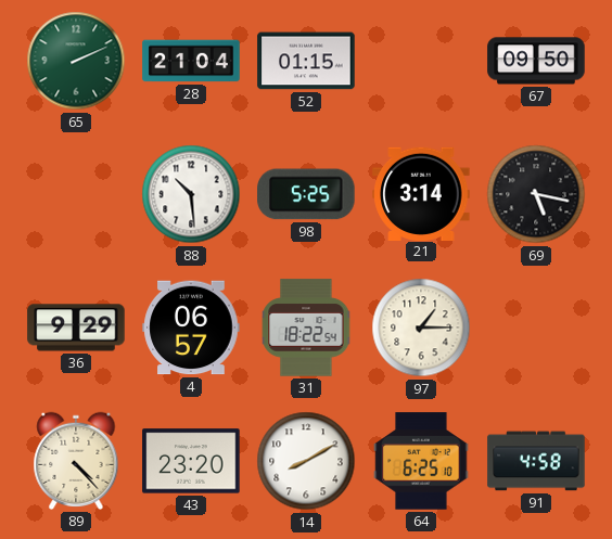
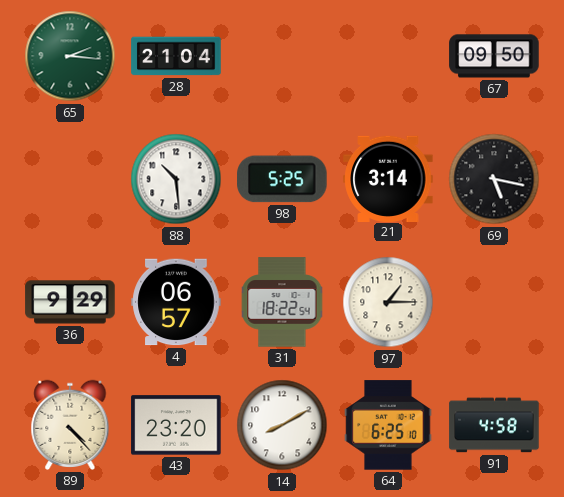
65: 2:11 -> 2:16 (70, 56)
52: 01:15 -> none (306, 61)
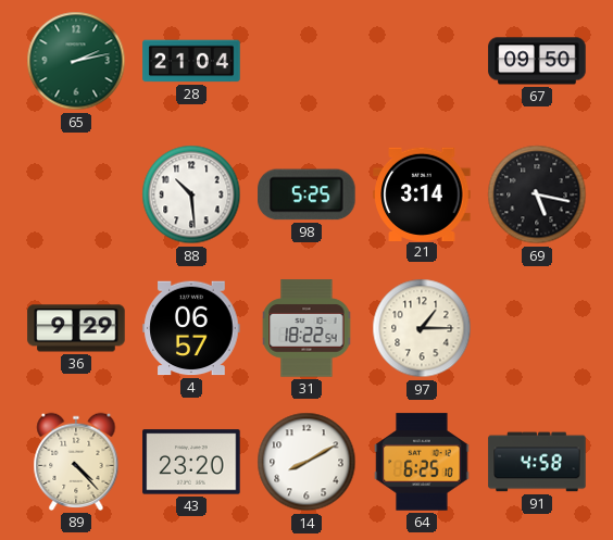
65: 2:16 -> 2:13 (76, 61)
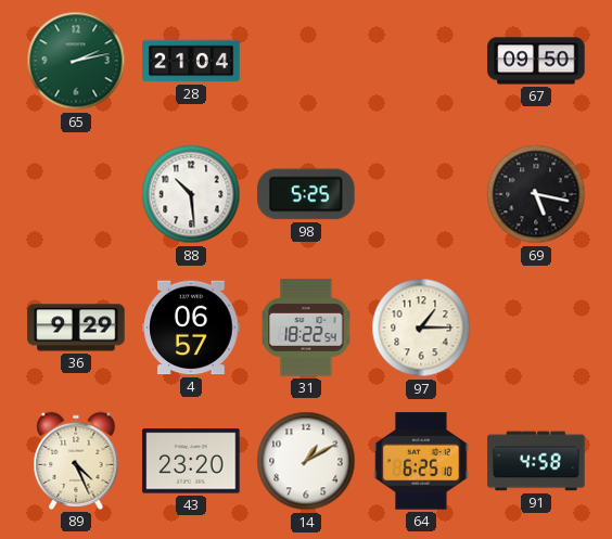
21: 3:14 -> none (422, 193)
89: 4:23 -> 4:26 (76, 461)
14: 8:10 -> 1:10 (306, 461)
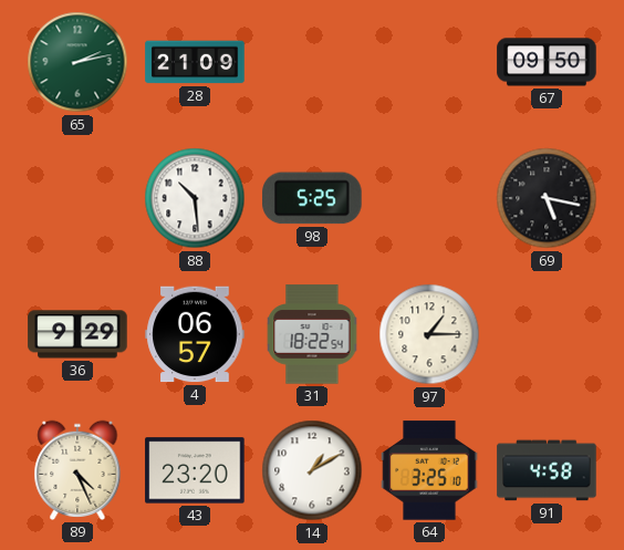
28: 21:04 -> 21:09 (195, 62)
64: 6:25 -> 3:25 (429, 470)
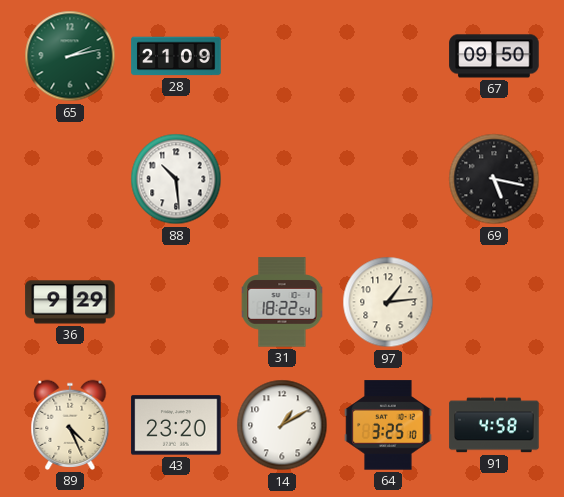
98: 5:25 -> none (312, 198)
4: 06:57 -> none (195, 334)
97: 1:15 -> 1:14 (388, 302)
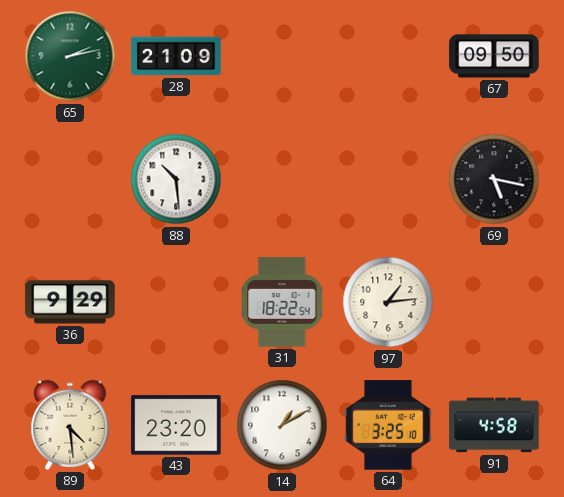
89: 4:26 -> 4:29 (70, 425)
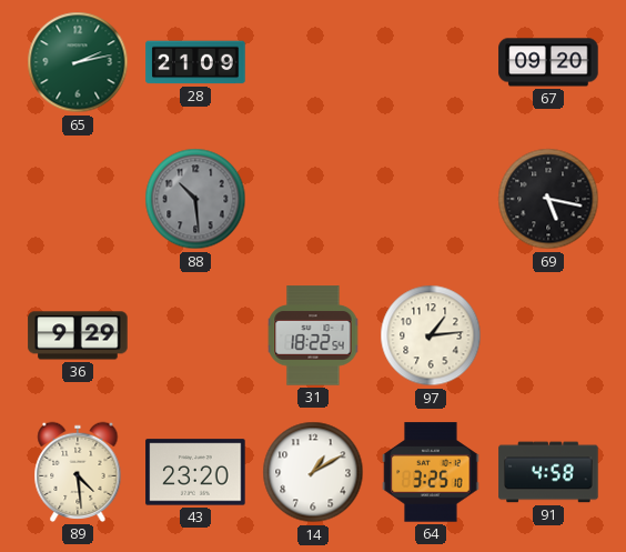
67: 09:50 -> 09:20 (548, 62)
88 dial: white -> grey (195, 199)
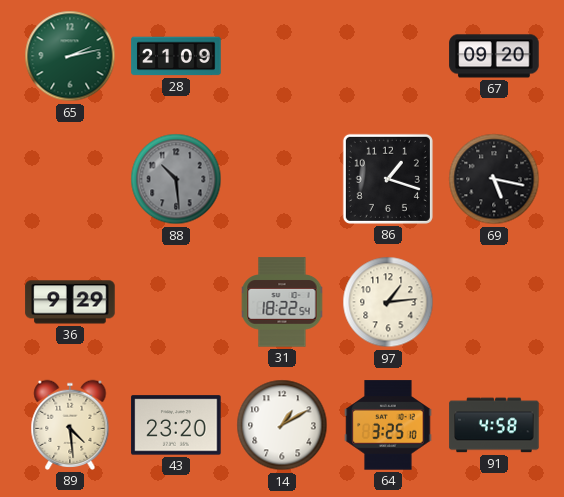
86: none -> 1:18 (388, 179)
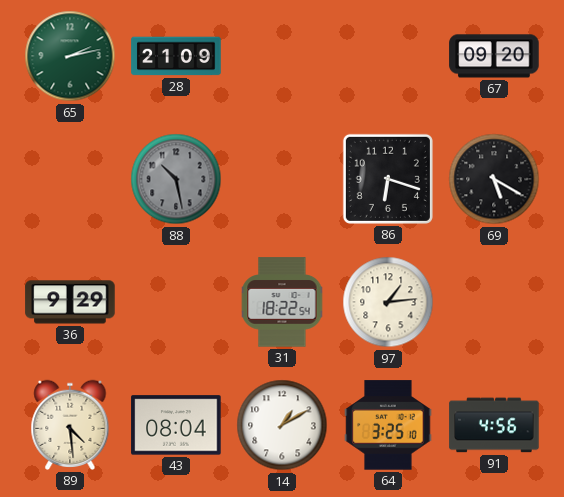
88: 10:29 -> 10:28 (176, 179)
86: 1:18 -> 6:18 (388, 179)
69: 5:17 -> 5:20 (494, 179)
43: 23:20 -> 08:04 (176, 425)
91: 4:58 -> 4:56 (494, 425)
